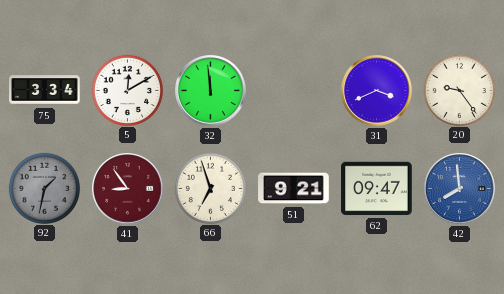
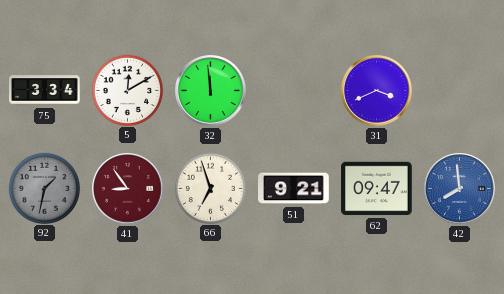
20: 9:24 -> none (459, 90)
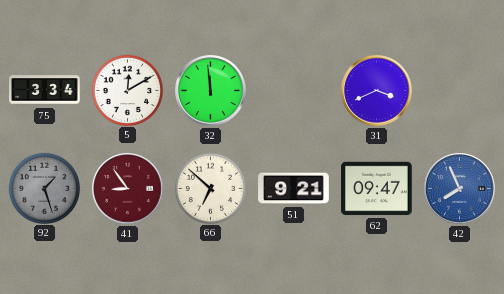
92: 1:32 -> 1:27 (44, 188)
66: 6:57 -> 6:52 (210, 188)
42: 7:59 -> 7:56 (460, 189)
